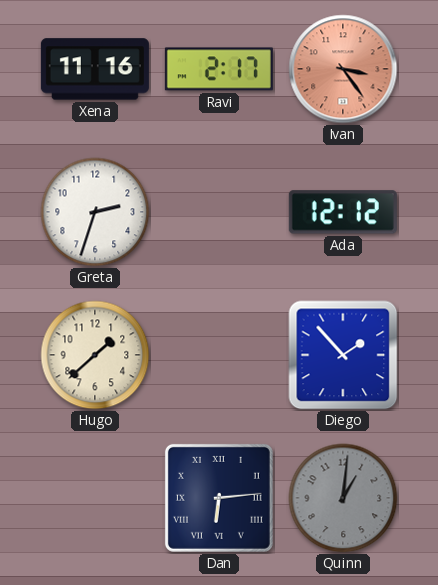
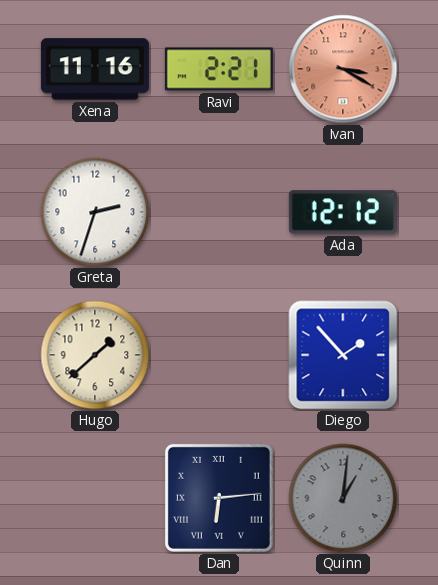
Ravi: 2:17 -> 2:21 (219, 69)
Ivan: 3:24 -> 3:20 (343, 69)
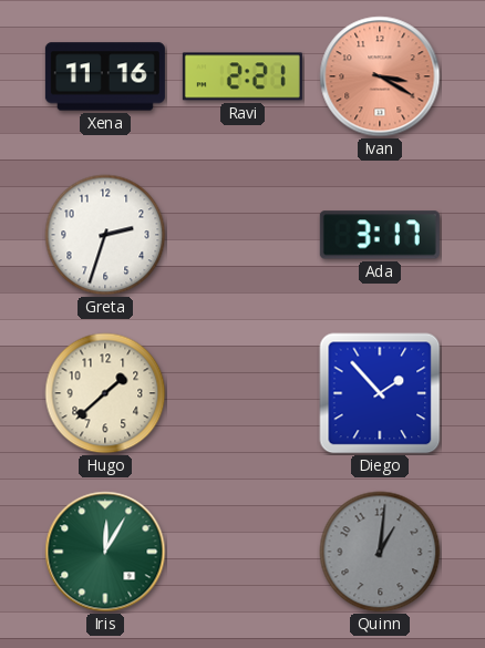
Ada: 12:12 -> 3:17 (380, 235)
Iris: none -> 12:05 (105, 552)
Dan: 6:14 -> none (219, 498)
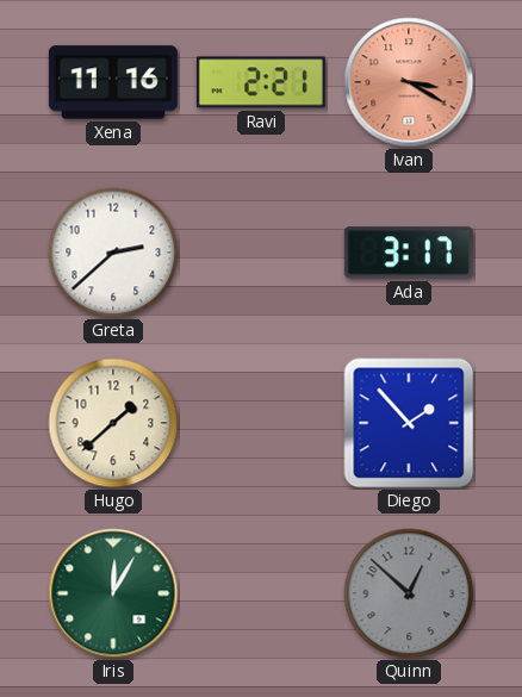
Greta: 2:33 -> 2:38 (113, 253)
Quinn: 1:01 -> 12:52 (409, 593)
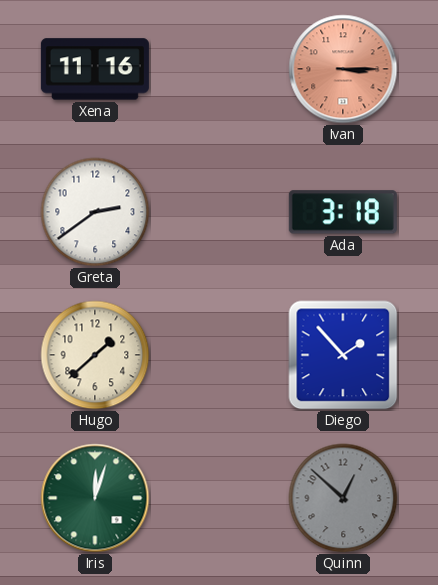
Ravi: 2:21 -> none (261, 82)
Ivan: 3:20 -> 3:15 (343, 69)
Greta: 2:38 -> 2:39 (95, 212)
Ada: 3:17 -> 3:18 (343, 212)
Iris: 12:05 -> 12:03 (95, 498)
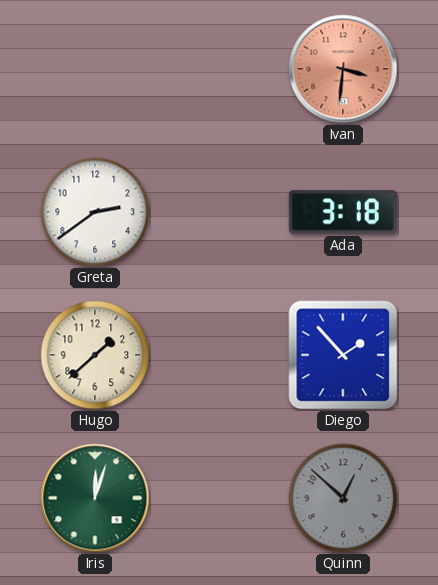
Xena: 11:16 -> none (95, 69)
Ivan: 3:15 -> 3:31 (343, 69)
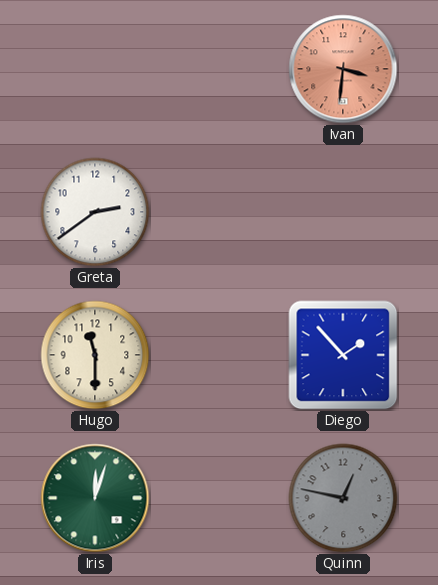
Ada: 3:18 -> none (343, 212)
Hugo: 1:38 -> 11:30 (95, 355)
Quinn: 12:52 -> 12:47 (343, 498)
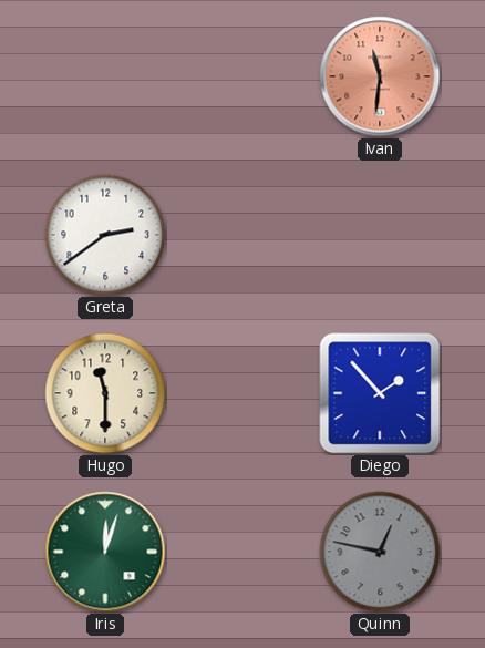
Ivan: 3:31 -> 11:31 (380, 76)
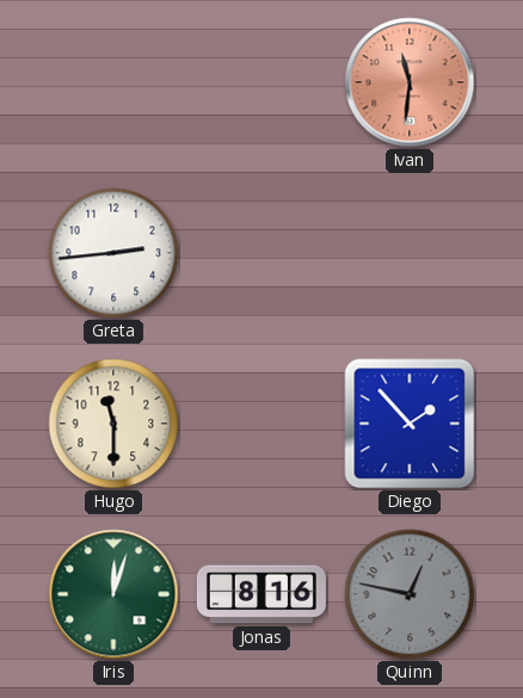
Greta: 2:39 -> 2:44 (113, 253)
Jonas: none -> 8:16 (261, 594)
